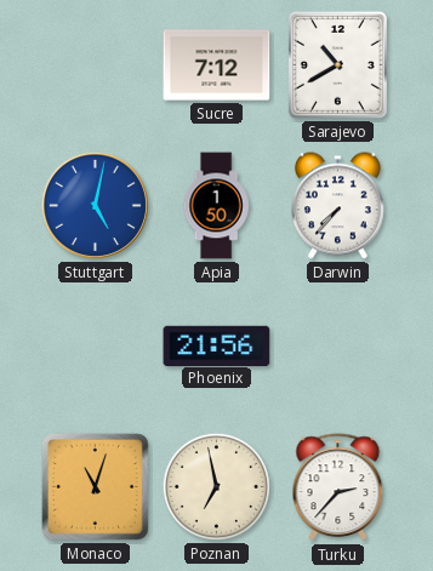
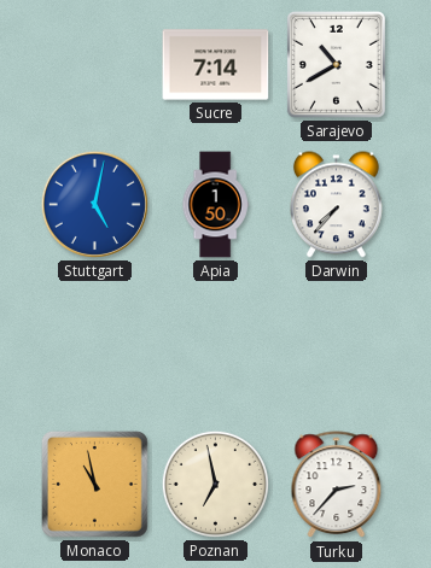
Sucre: 7:12 -> 7:14 (216, 65)
Phoenix: 21:56 -> none (217, 346)
Monaco: 11:03 -> 10:58 (95, 485)
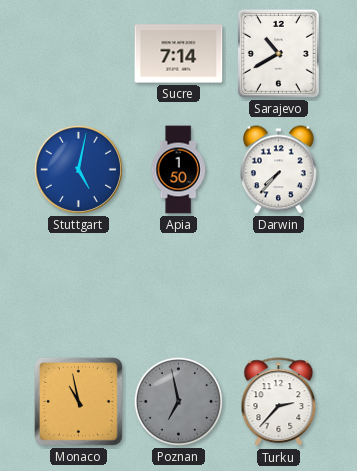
Poznan dial: cream -> grey (178, 401)
